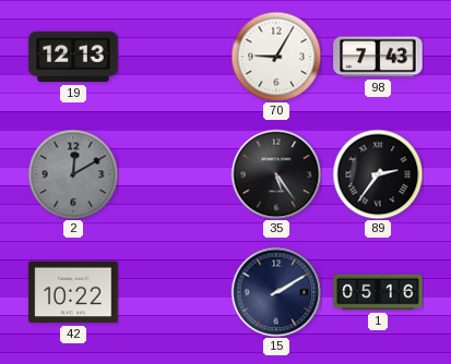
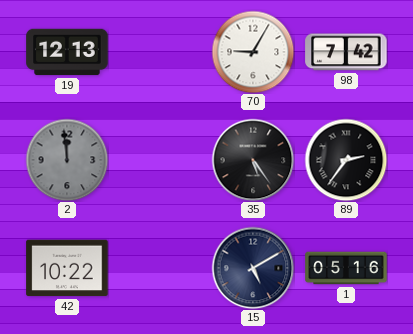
98: 7:43 -> 7:42 (346, 52)
2: 12:10 -> 11:59 (67, 160)
15: 2:10 -> 5:10 (253, 268)
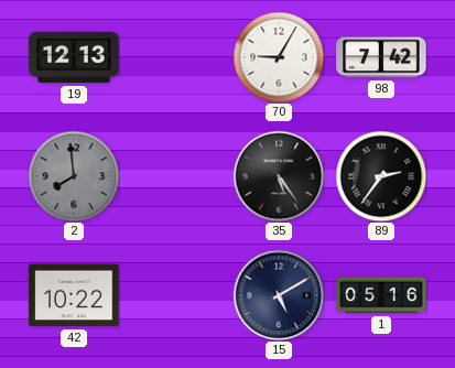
2: 11:59 -> 7:59 (74, 176)
